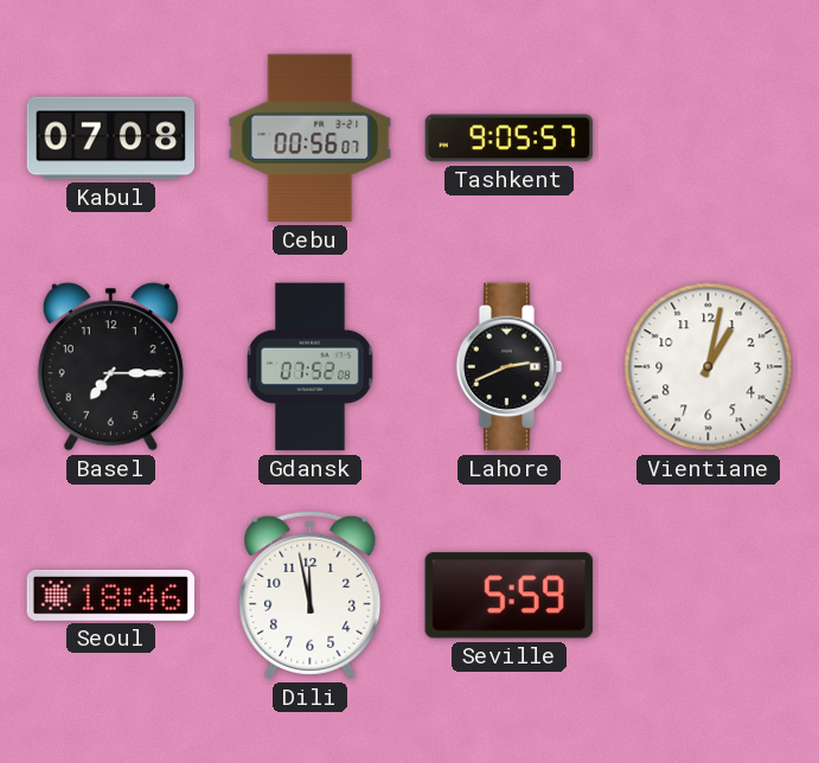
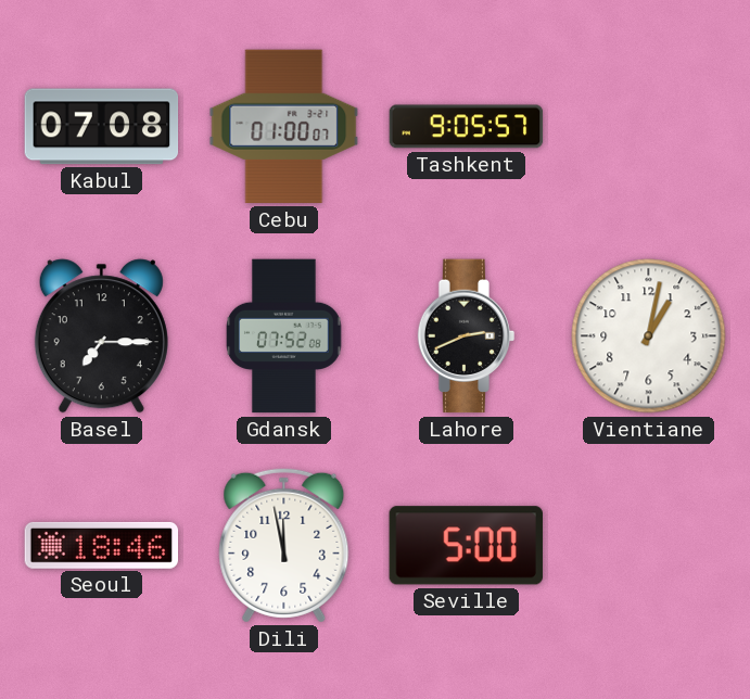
Cebu: 00:56 -> 01:00 (284, 127)
Seville: 5:59 -> 5:00 (466, 546)
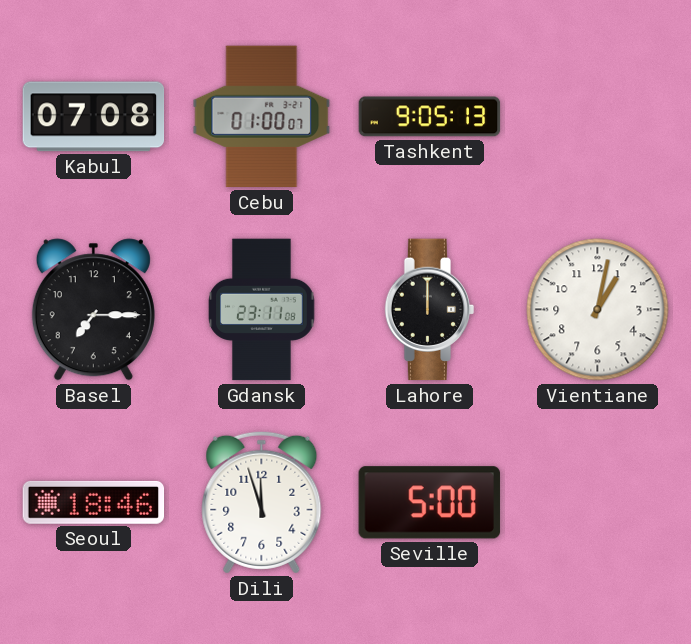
Tashkent: 9:05:57 -> 9:05:13 (430, 117)
Gdansk: 07:52 -> 23:11 (262, 310)
Lahore: 2:41 -> 12:00 (430, 310)
Dili: 11:58 -> 11:57 (262, 502)
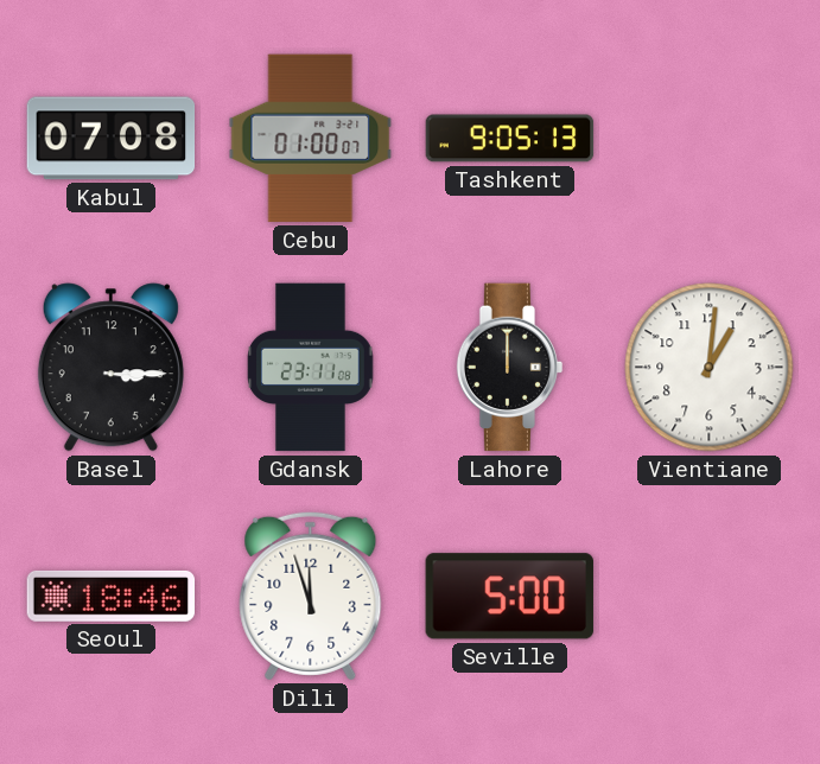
Basel: 7:15 -> 3:15 (110, 368)
Vientiane: 1:02 -> 1:01 (710, 368)
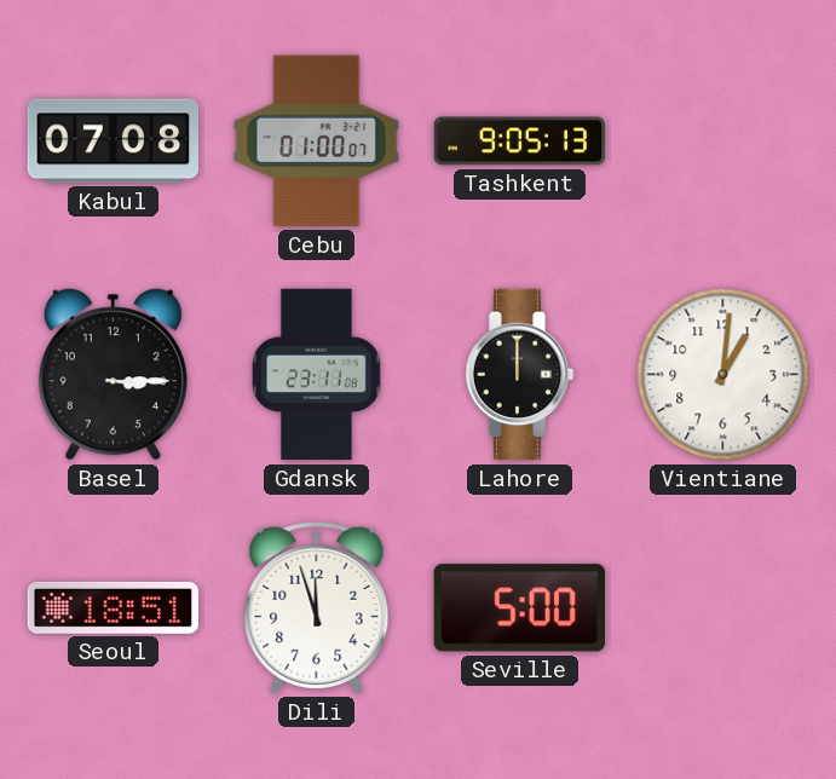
Seoul: 18:46 -> 18:51 (114, 607)
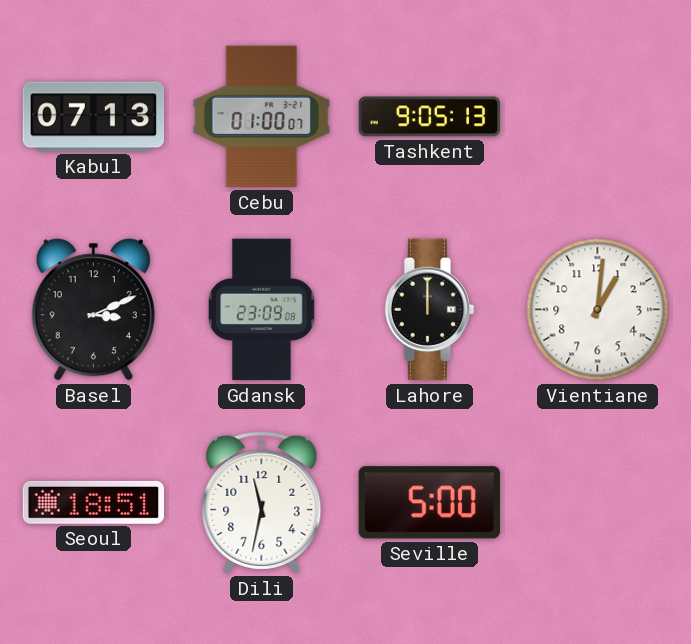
Kabul: 07:08 -> 07:13 (94, 117)
Basel: 3:15 -> 3:11 (93, 310)
Gdansk: 23:11 -> 23:09 (262, 310)
Dili: 11:57 -> 11:32 (262, 502)
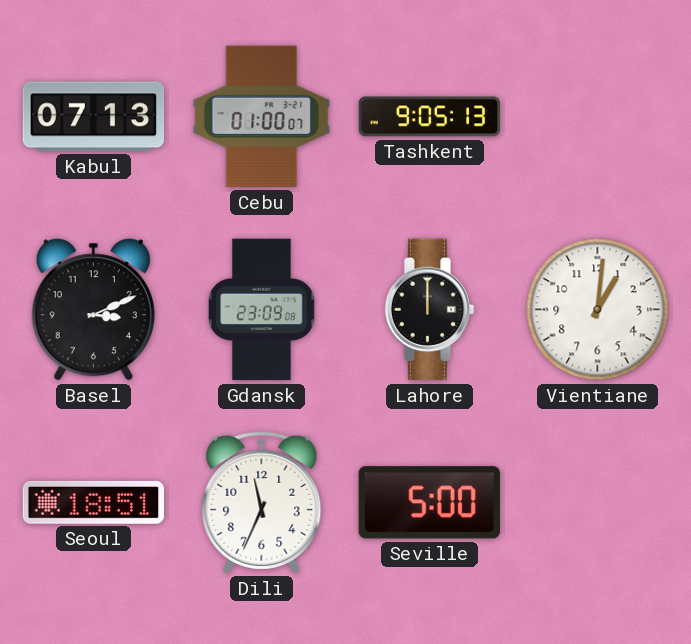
Dili: 11:32 -> 11:34 (262, 502)
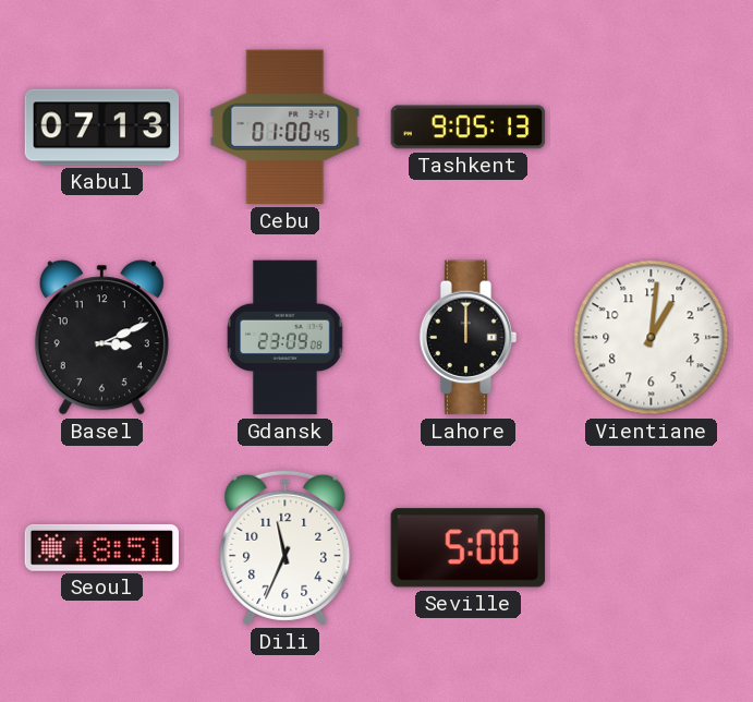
Cebu: 01:00:07 -> 01:00:45 (286, 128)
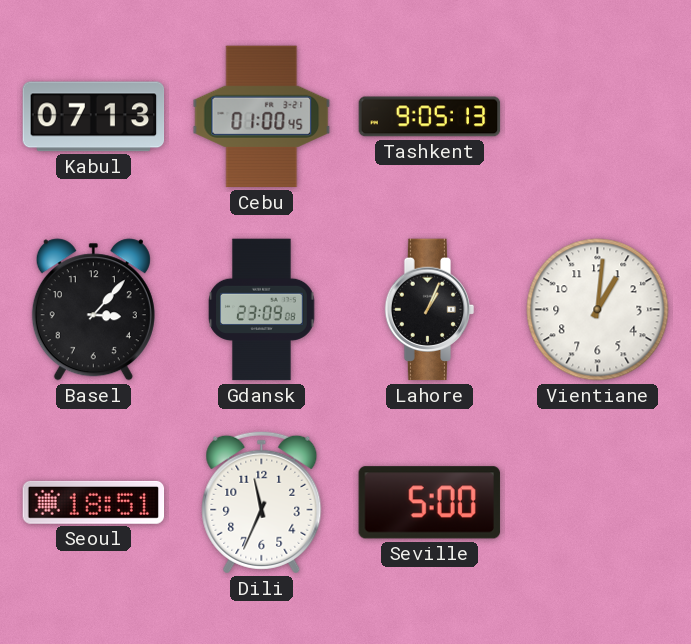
Basel: 3:11 -> 3:07 (93, 310)
Lahore: 12:00 -> 1:04 (430, 310)
